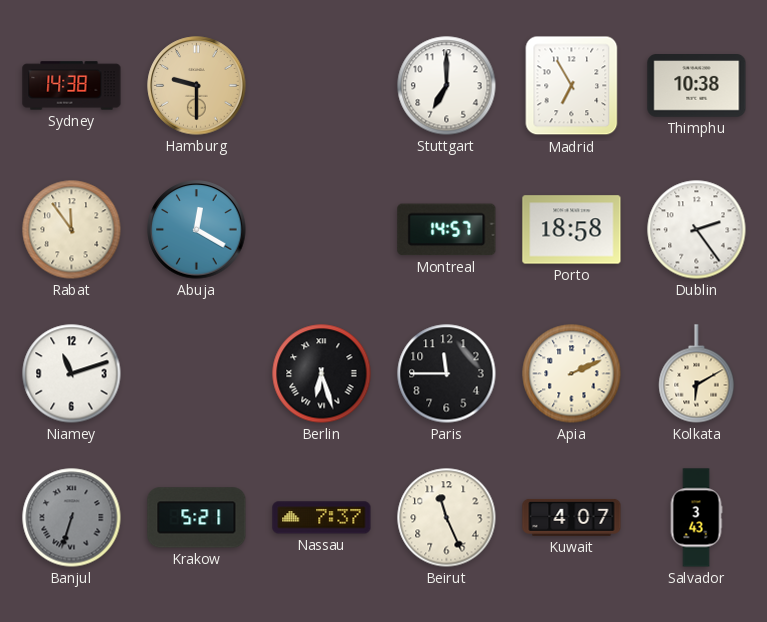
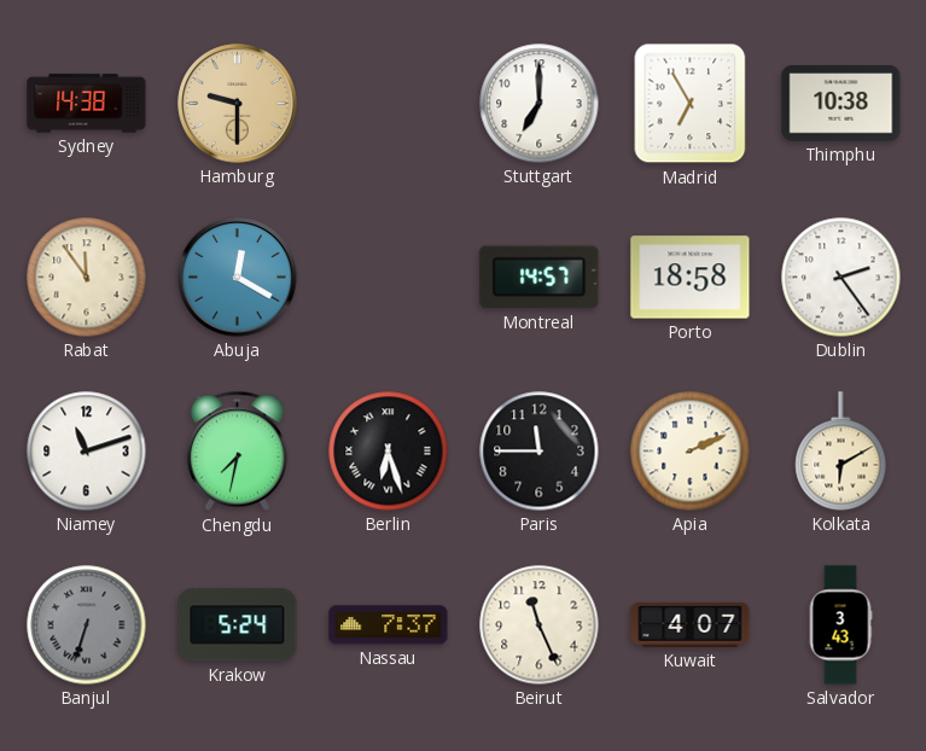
Chengdu: none -> 7:32 (237, 452)
Krakow: 5:21 -> 5:24 (238, 625)
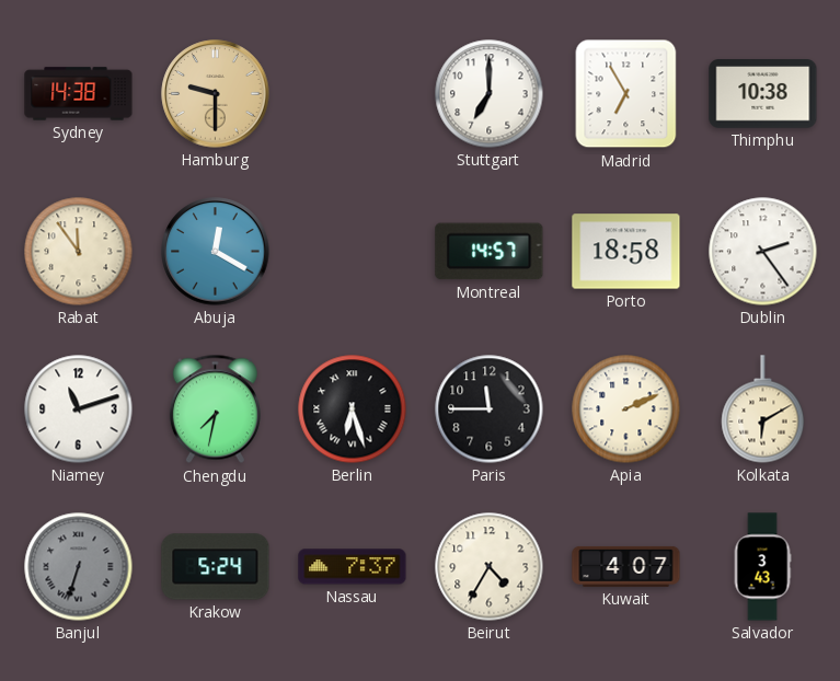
Beirut: 11:26 -> 4:35 (490, 567)
